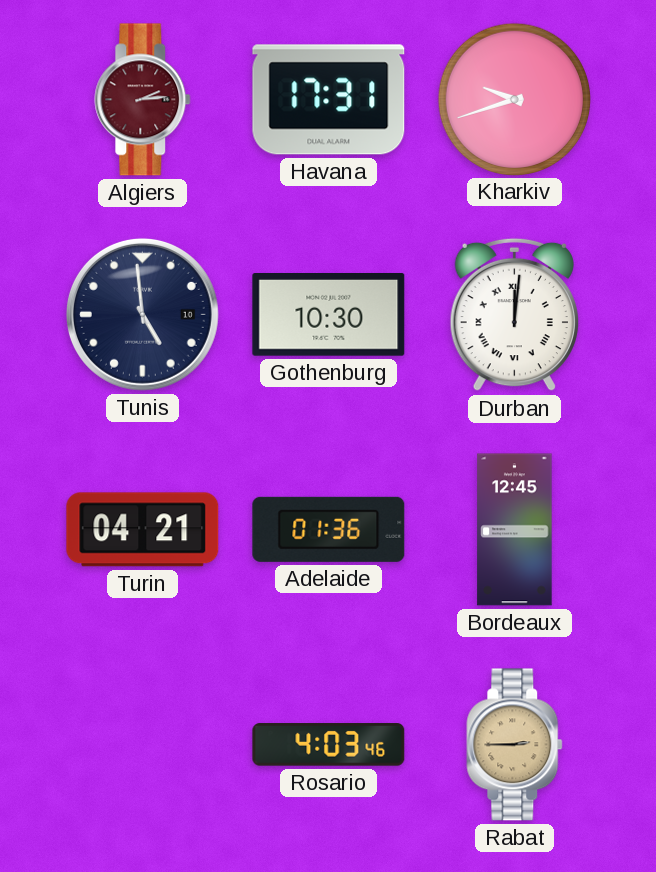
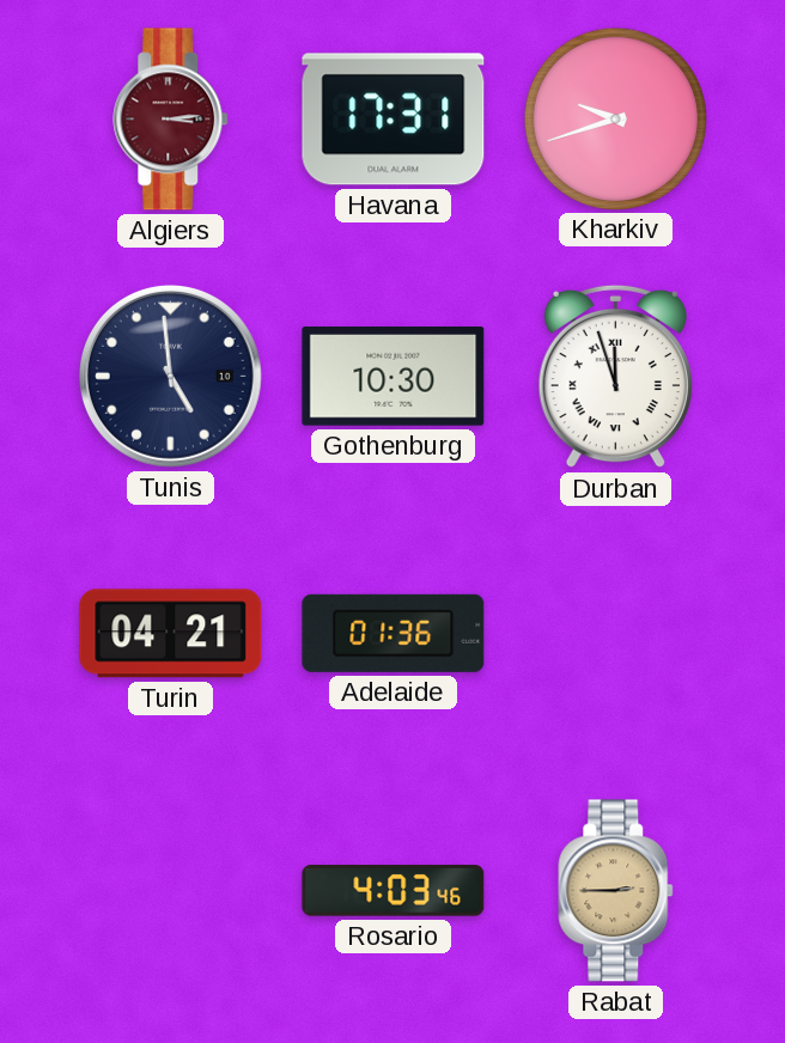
Algiers: 2:14 -> 3:14 (171, 120)
Durban: 12:01 -> 11:57 (615, 377)
Bordeaux: 12:45 -> none (515, 530)
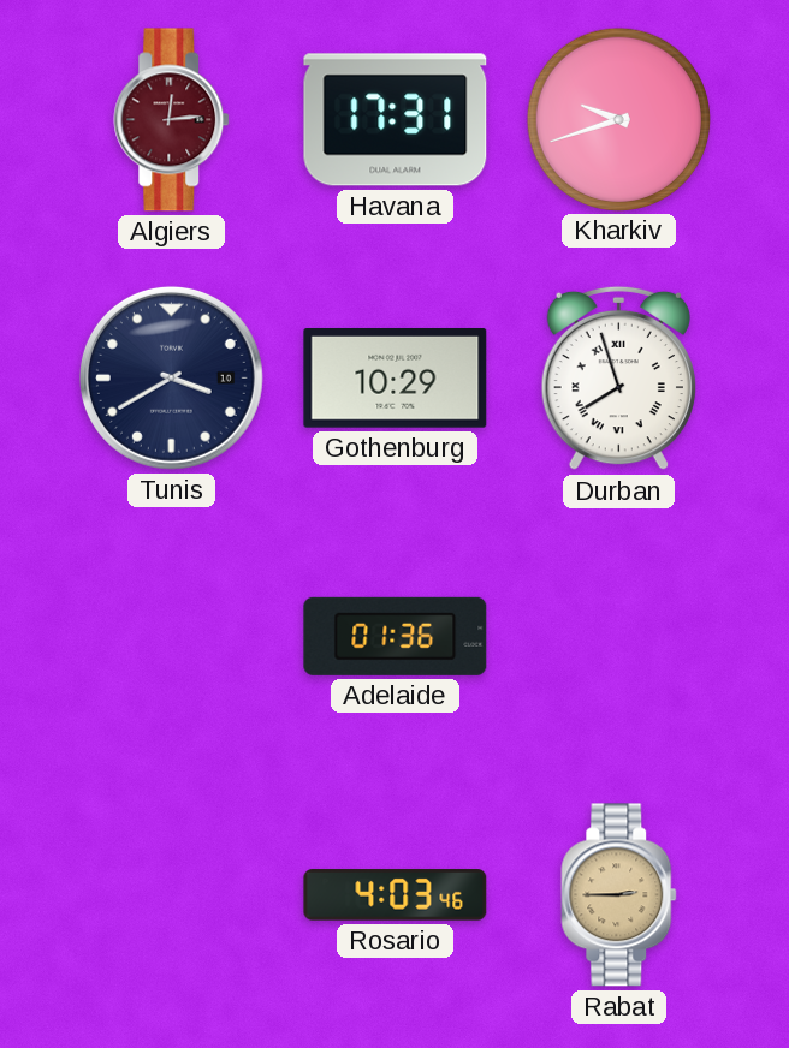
Algiers: 3:14 -> 12:14 (172, 120)
Tunis: 4:59 -> 3:40 (171, 377)
Gothenburg: 10:30 -> 10:29 (396, 379)
Durban: 11:57 -> 7:57 (618, 379)
Turin: 04:21 -> none (171, 634)
